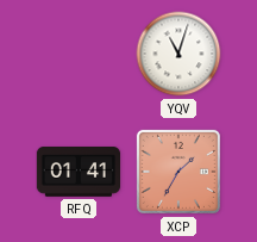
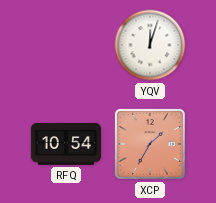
YQV: 11:03 -> 12:03 (150, 45)
RFQ: 01:41 -> 10:54 (65, 144)
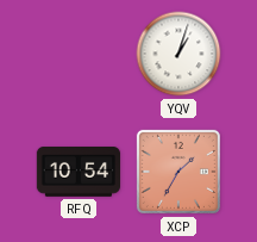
YQV: 12:03 -> 1:03 (178, 54)
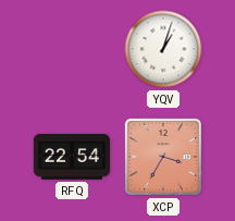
RFQ: 10:54 -> 22:54 (71, 157)
XCP: 1:35 -> 3:35 (163, 157)
